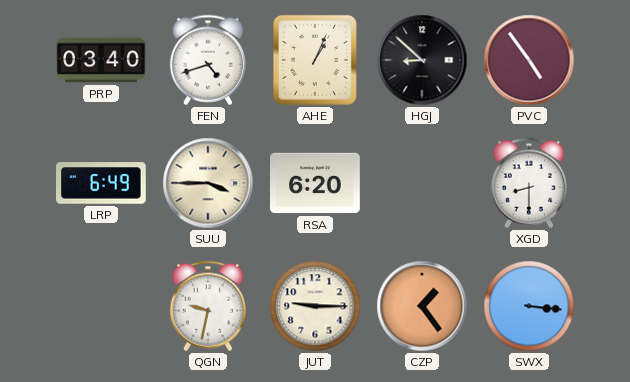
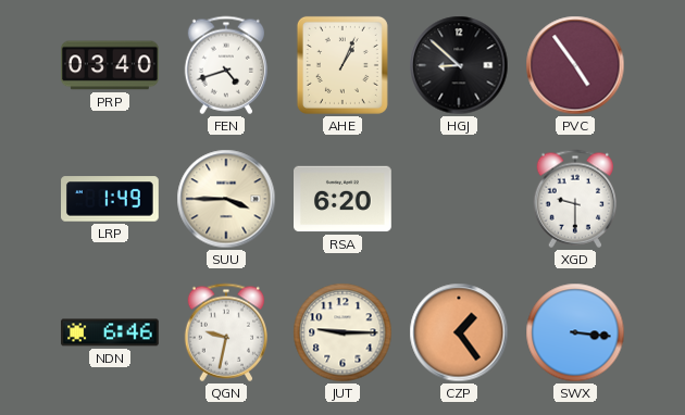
LRP: 6:49 -> 1:49 (111, 199)
XGD: 8:30 -> 9:30 (574, 199)
NDN: none -> 6:46 (111, 332)
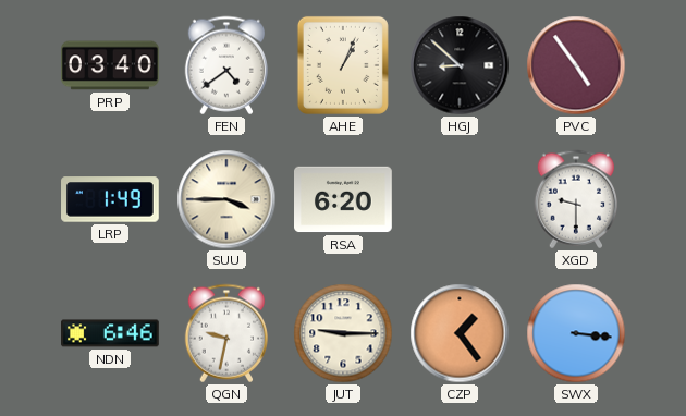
FEN: 4:42 -> 4:39 (225, 65)
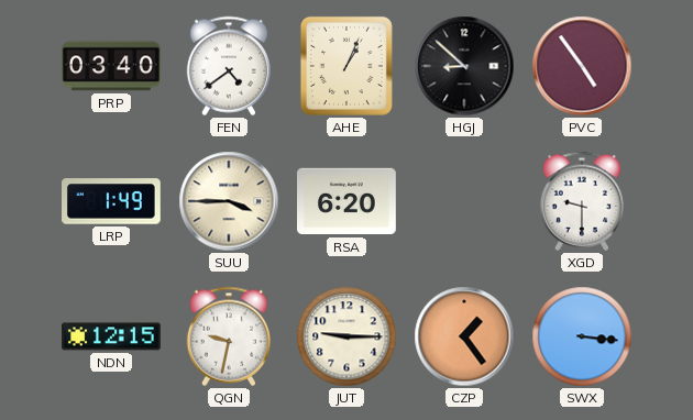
NDN: 6:46 -> 12:15 (112, 336)
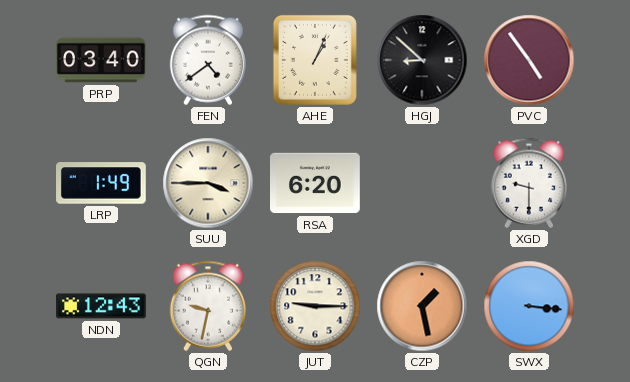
NDN: 12:15 -> 12:43 (102, 306)
CZP: 1:24 -> 1:28 (422, 306)
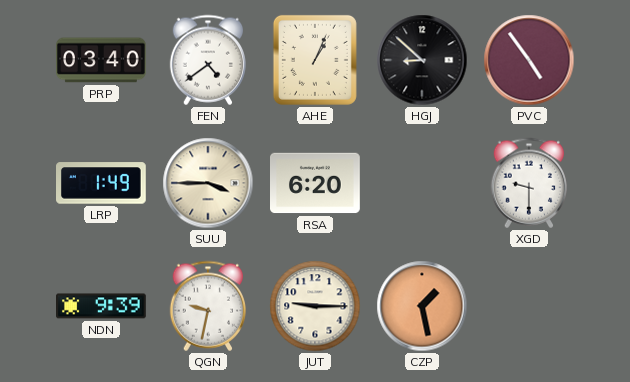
NDN: 12:43 -> 9:39 (102, 306)
SWX: 3:16 -> none (529, 306)
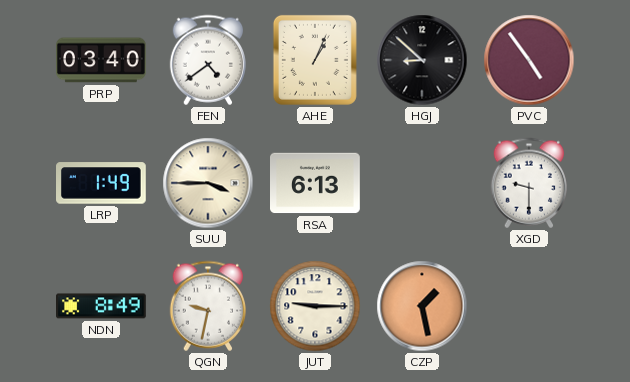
RSA: 6:20 -> 6:13 (315, 183)
NDN: 9:39 -> 8:49 (102, 306)
